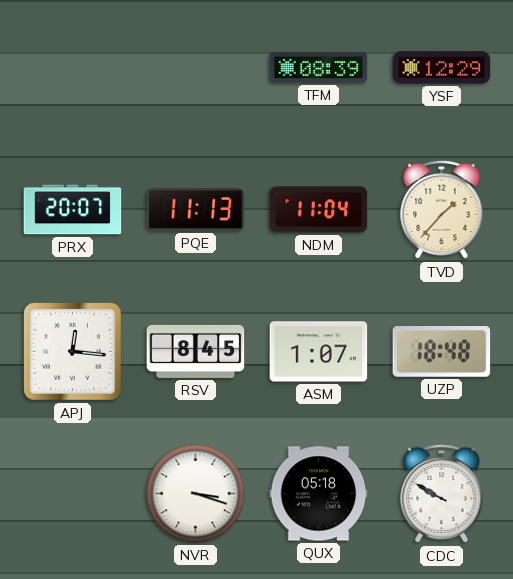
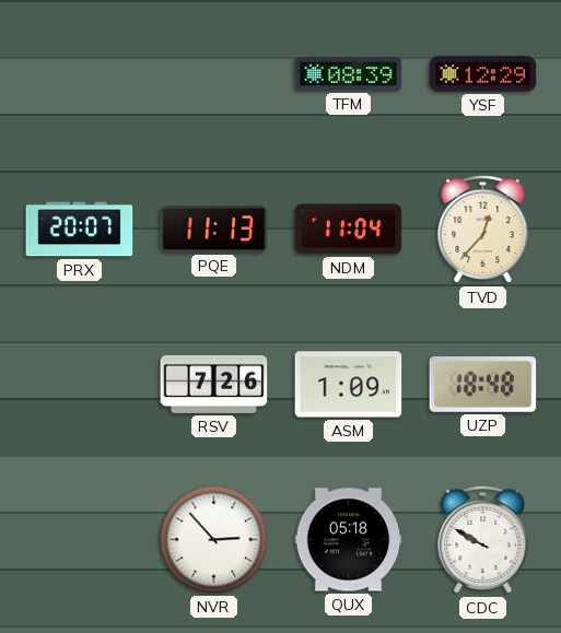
TVD: 1:37 -> 12:37 (483, 230)
APJ: 12:16 -> none (73, 352)
RSV: 8:45 -> 7:26 (214, 384)
ASM: 1:07 -> 1:09 (349, 385)
NVR: 3:18 -> 2:53 (214, 540)
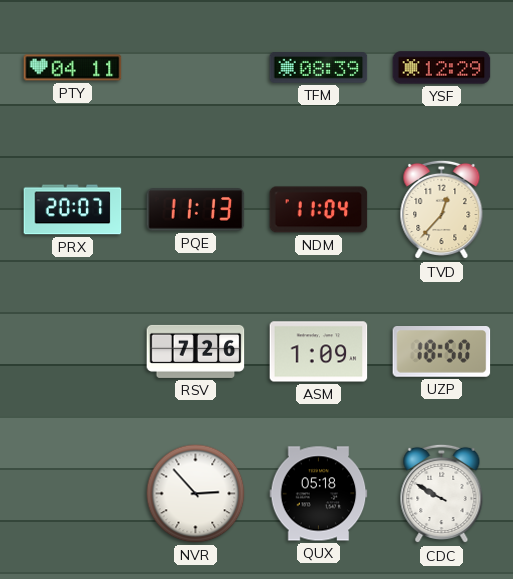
PTY: none -> 04:11 (73, 68)
UZP: 18:48 -> 18:50 (442, 352)
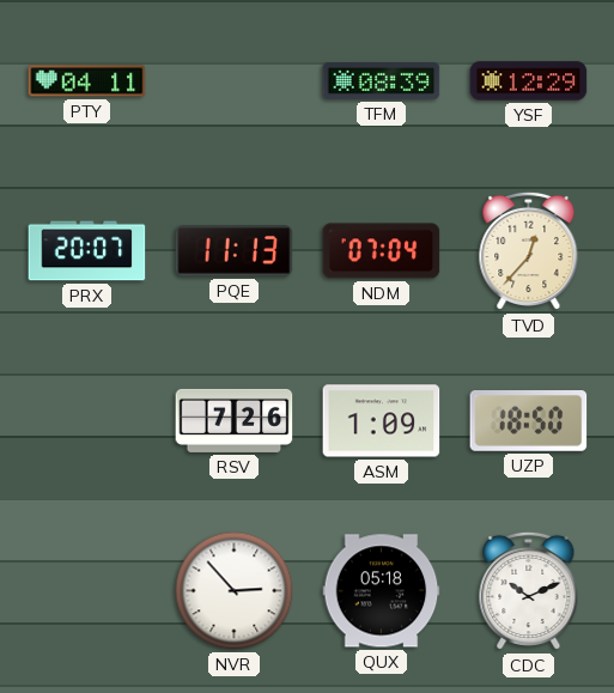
NDM: 11:04 -> 07:04 (382, 251)
CDC: 9:50 -> 10:11 (529, 591)
